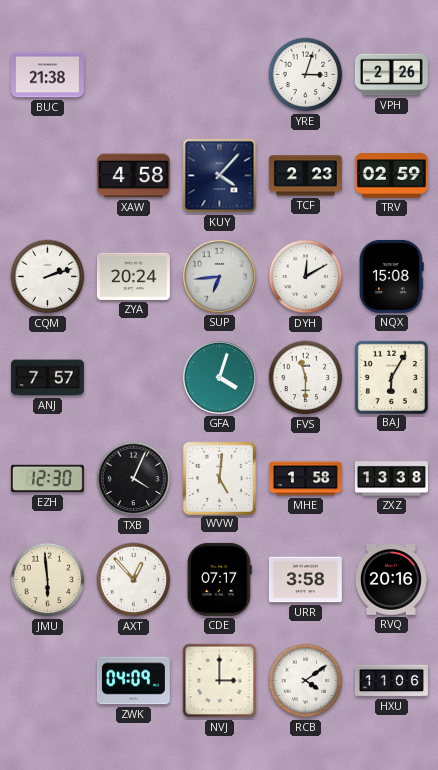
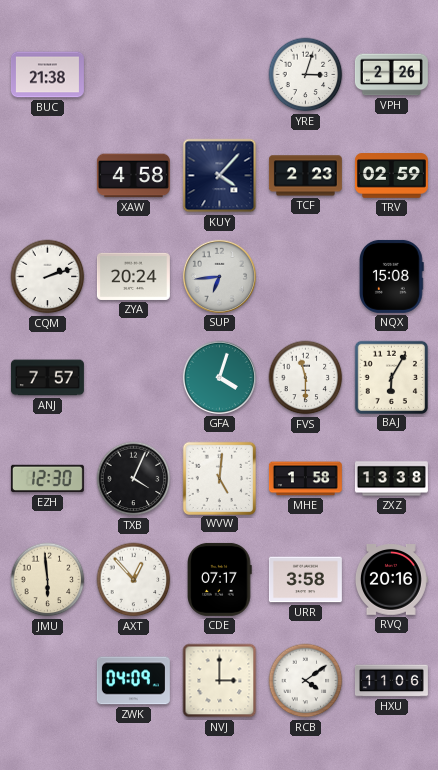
DYH: 12:10 -> none (306, 277)
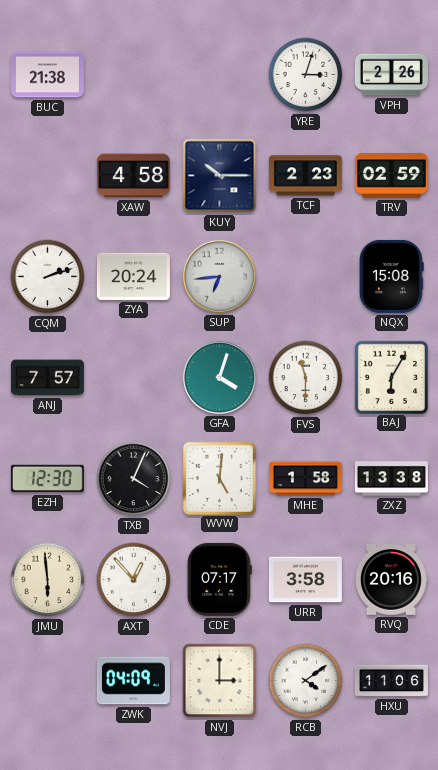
KUY: 4:07 -> 10:15 (220, 176)
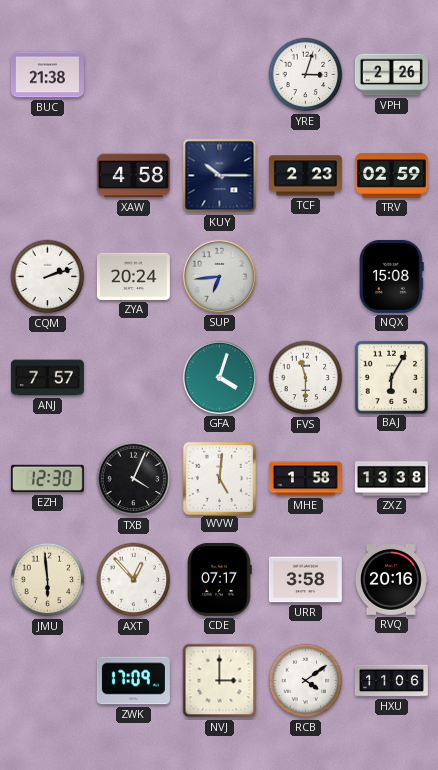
ZWK: 04:09 -> 17:09 (133, 681)
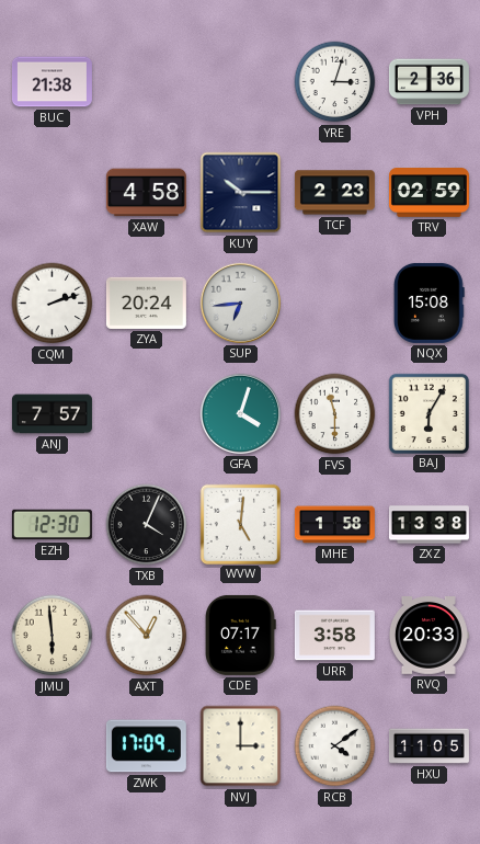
VPH: 2:26 -> 2:36 (428, 82)
RVQ: 20:16 -> 20:33 (428, 636)
HXU: 11:06 -> 11:05 (428, 746)
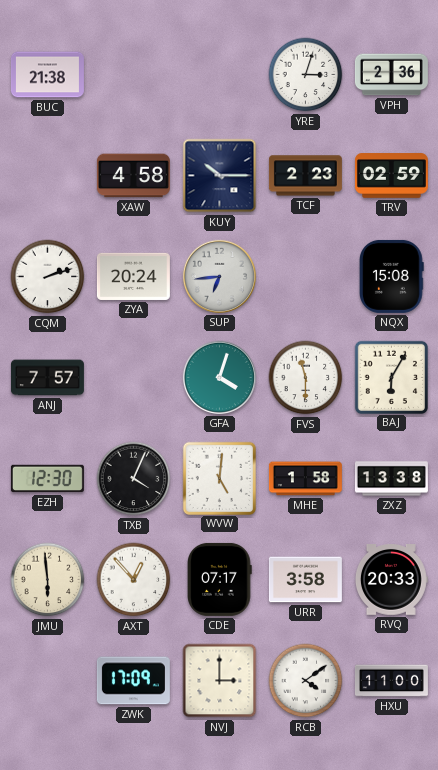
HXU: 11:05 -> 11:00 (391, 681)
